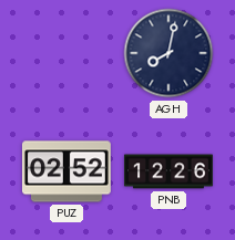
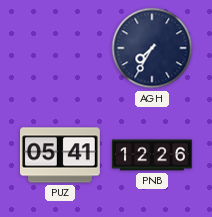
AGH: 8:02 -> 7:35 (152, 48)
PUZ: 02:52 -> 05:41 (60, 155)
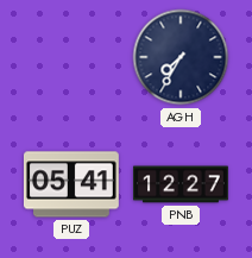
PNB: 12:26 -> 12:27 (182, 184)
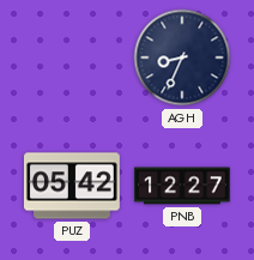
AGH: 7:35 -> 8:34 (182, 58)
PUZ: 05:41 -> 05:42 (72, 186)
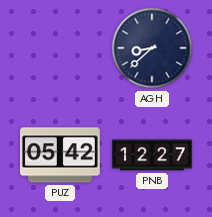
AGH: 8:34 -> 8:38 (152, 48)
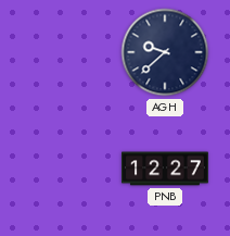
AGH: 8:38 -> 9:38 (165, 52)
PUZ: 05:42 -> none (60, 155)
